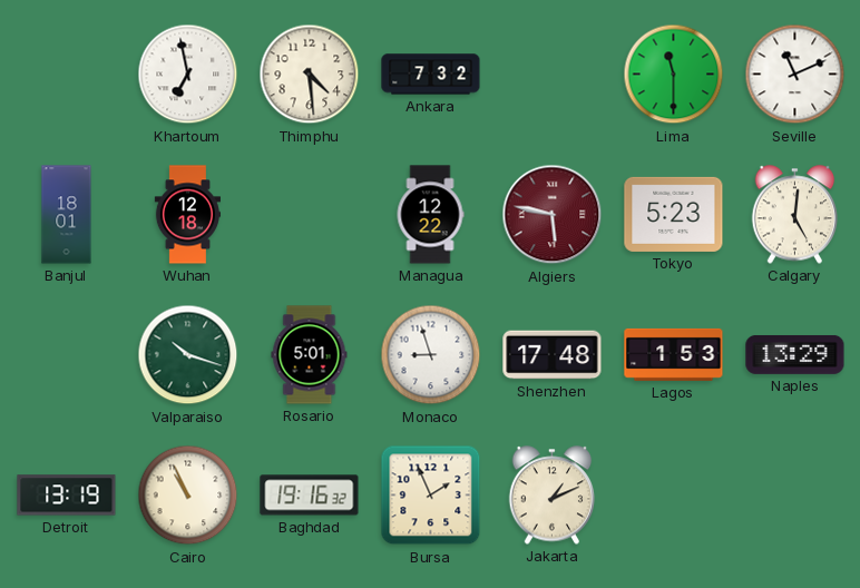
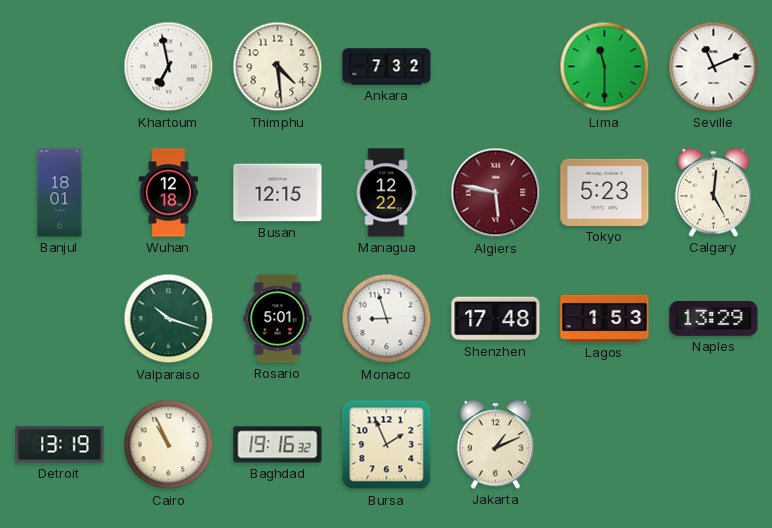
Busan: none -> 12:15 (278, 193)
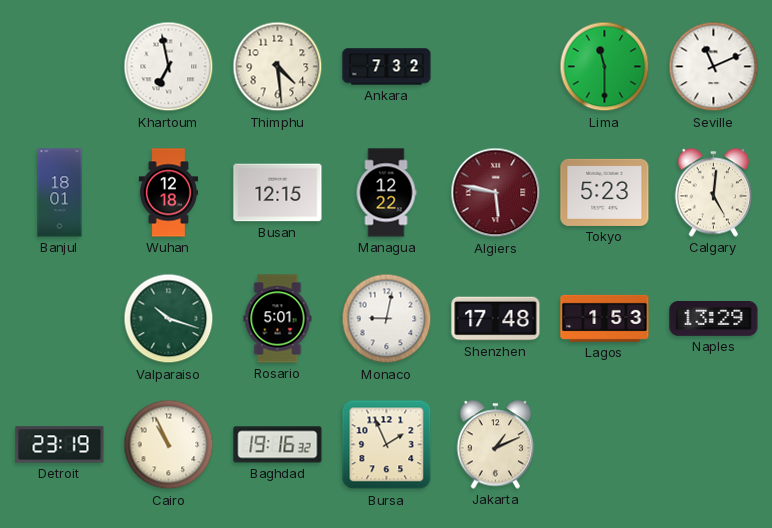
Monaco: 8:57 -> 9:02 (387, 319)
Detroit: 13:19 -> 23:19 (60, 445)
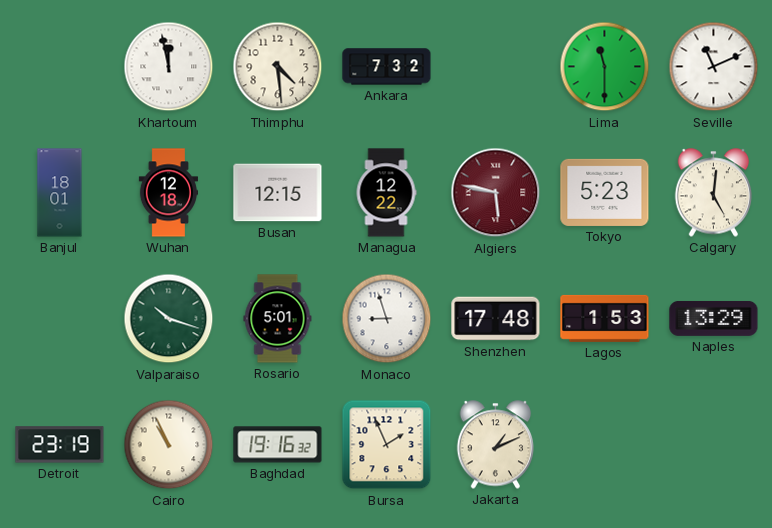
Khartoum: 6:58 -> 11:58 (169, 67)
Monaco: 9:02 -> 8:57 (387, 319)
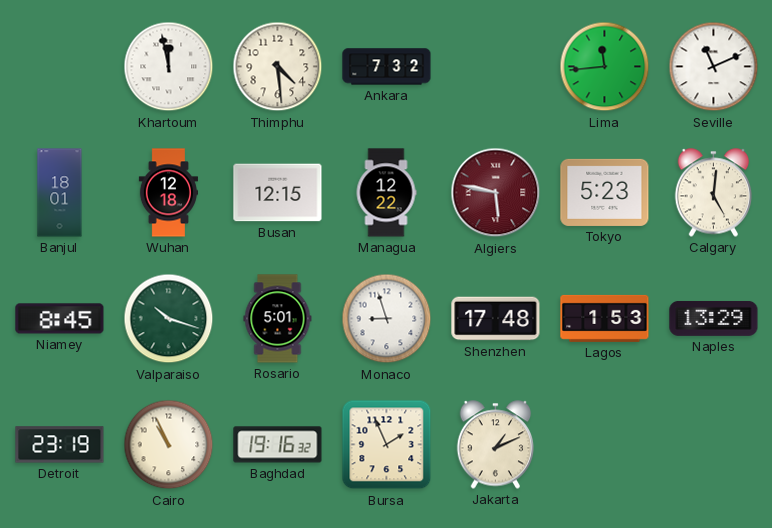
Lima: 11:30 -> 11:44 (605, 67)
Niamey: none -> 8:45 (60, 319)
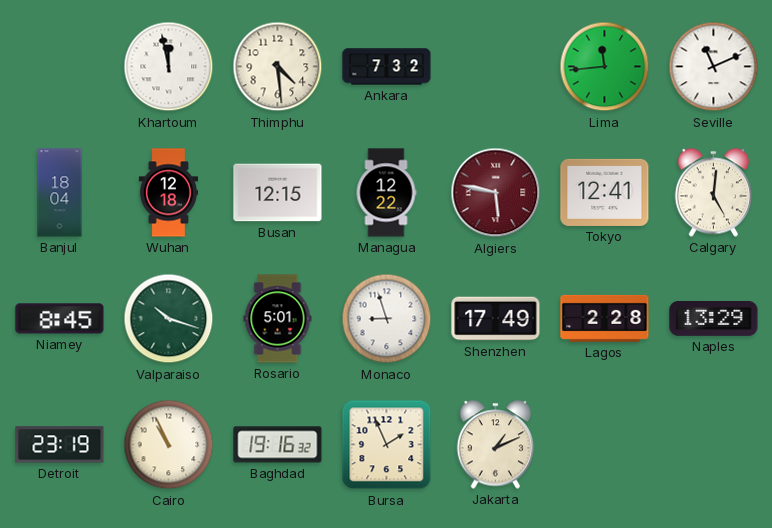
Banjul: 18:01 -> 18:04 (60, 193)
Tokyo: 5:23 -> 12:41 (605, 192)
Shenzhen: 17:48 -> 17:49 (496, 319)
Lagos: 1:53 -> 2:28 (605, 318)
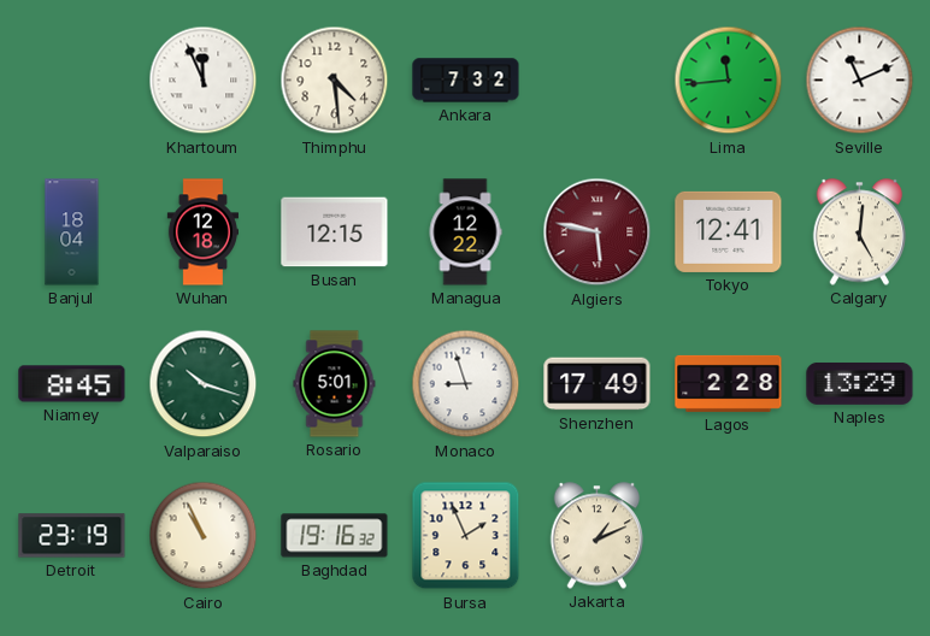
Khartoum: 11:58 -> 11:56 (204, 81)
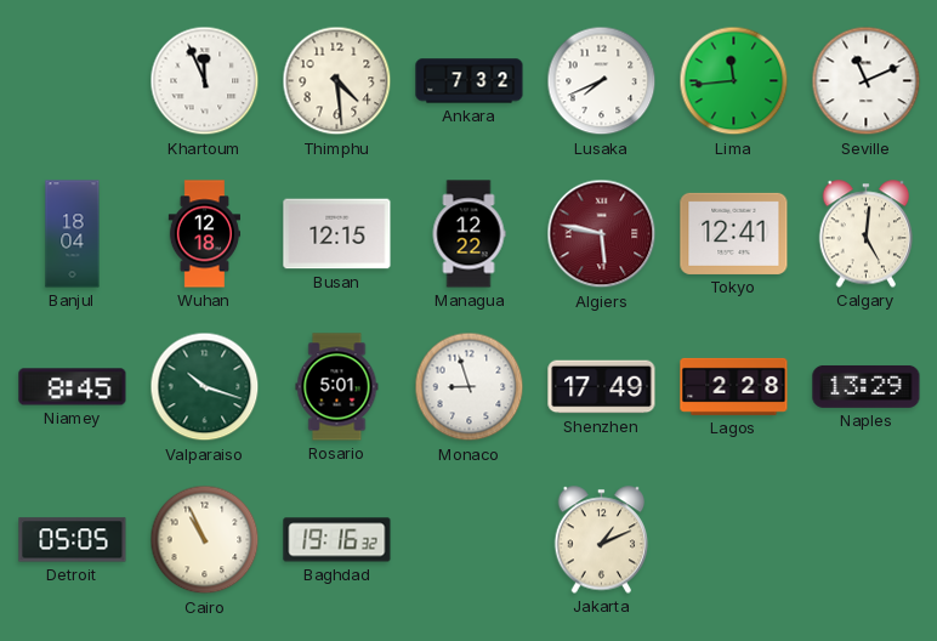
Lusaka: none -> 7:41 (602, 81)
Detroit: 23:19 -> 05:05 (73, 540)
Bursa: 1:56 -> none (466, 536)
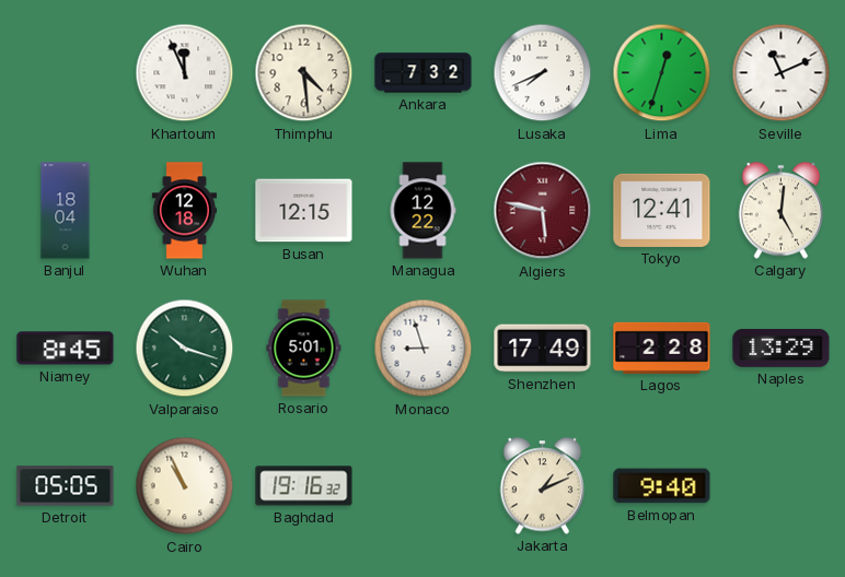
Lima: 11:44 -> 12:33 (662, 73)
Belmopan: none -> 9:40 (662, 486)
